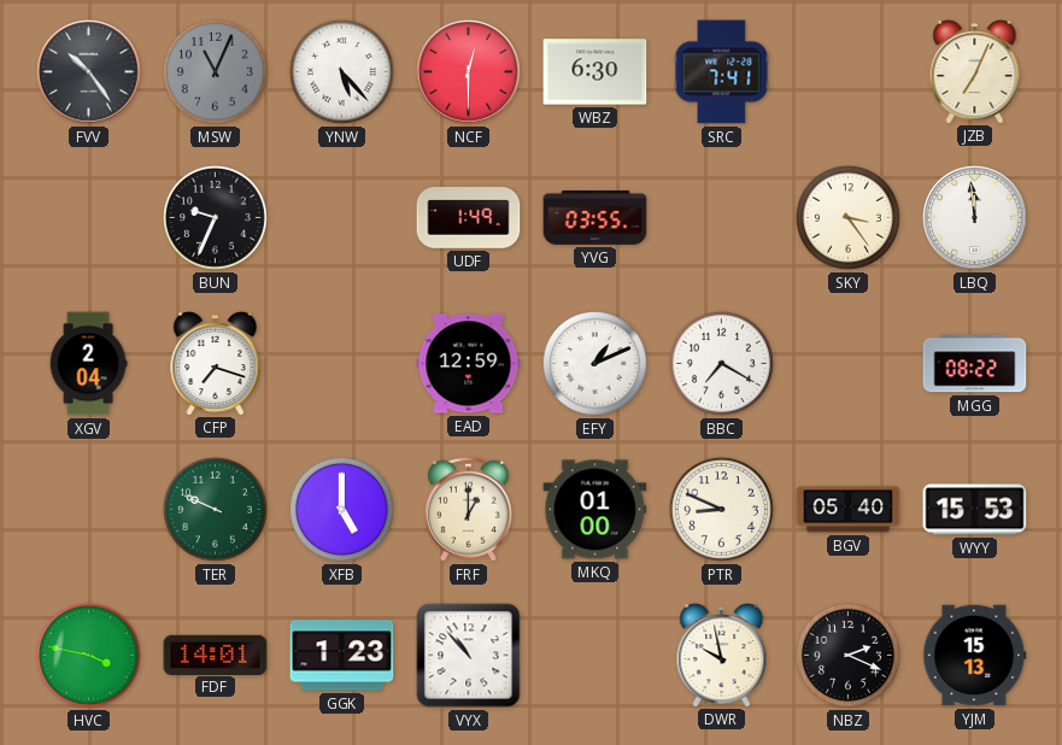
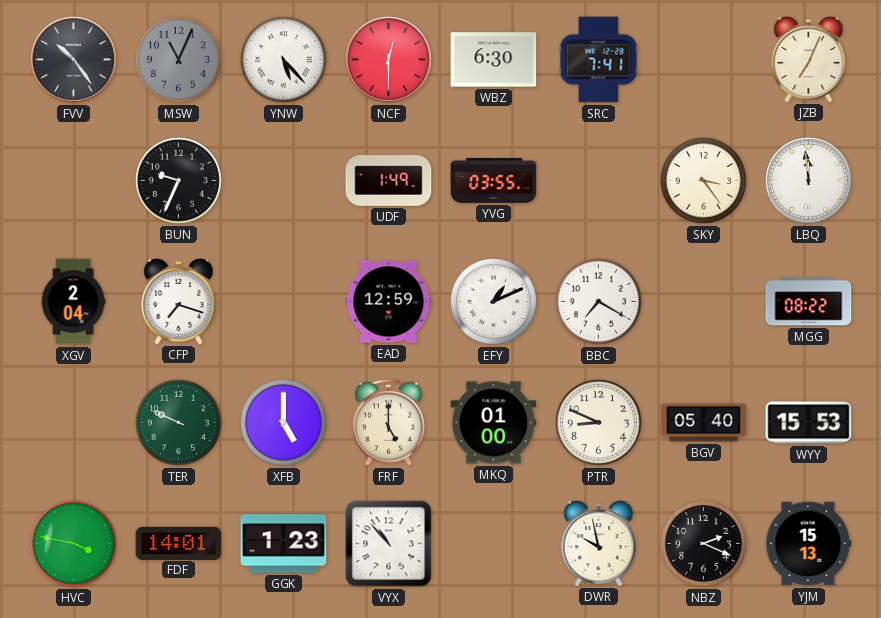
FRF: 1:00 -> 5:00 (388, 422)
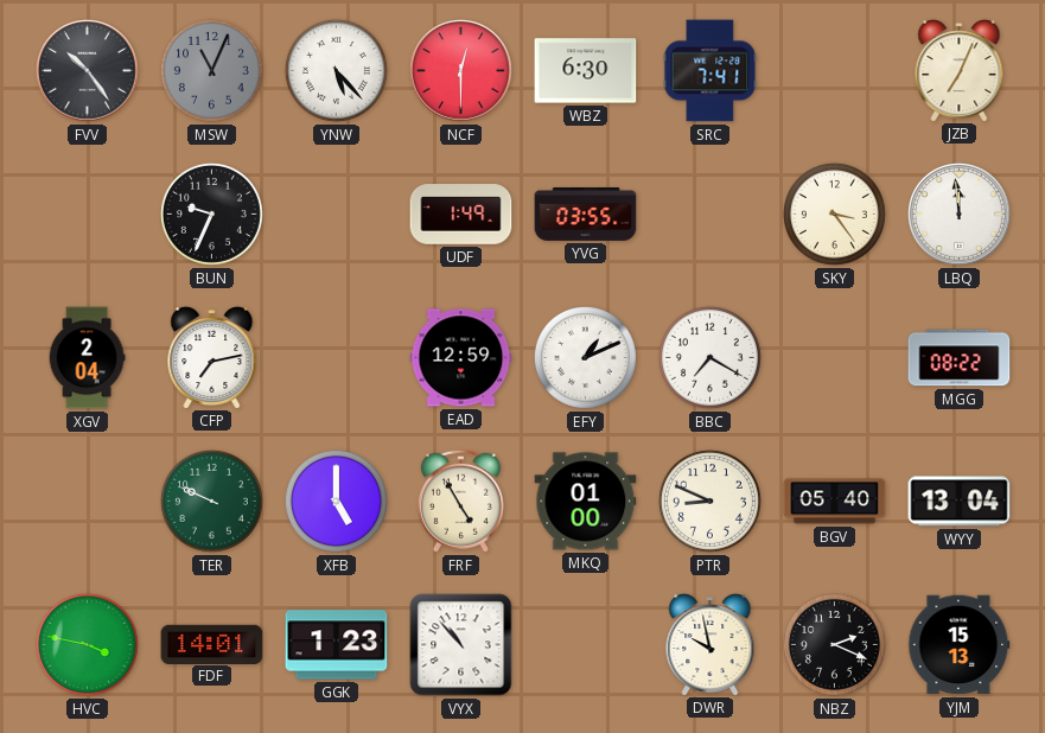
CFP: 7:18 -> 7:13 (212, 357)
FRF: 5:00 -> 4:55 (460, 501)
WYY: 15:53 -> 13:04 (960, 502)
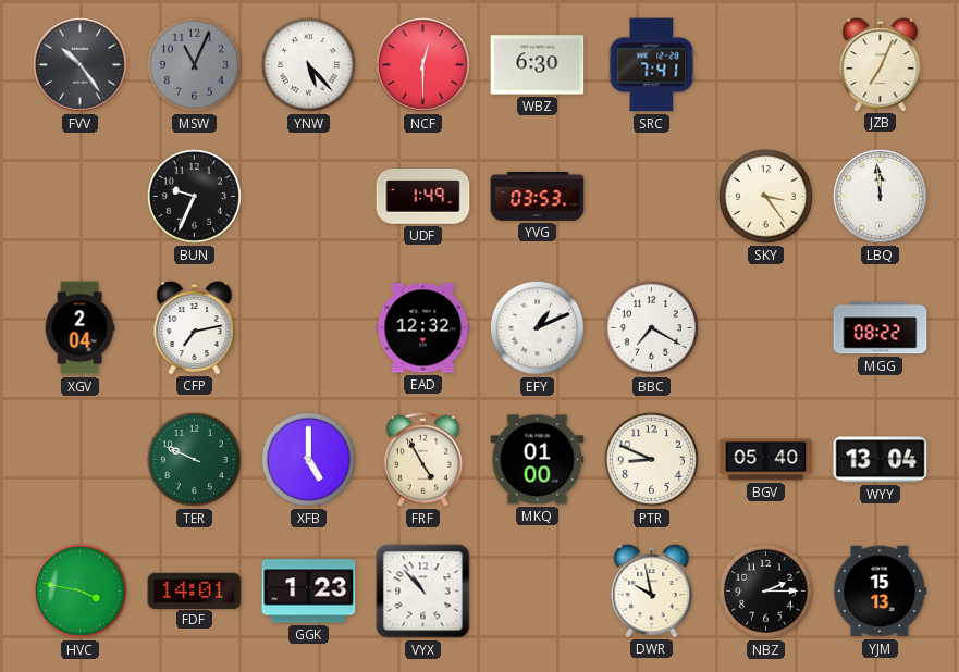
YVG: 03:55 -> 03:53 (538, 197)
EAD: 12:59 -> 12:32 (423, 328)
NBZ: 2:19 -> 2:15 (765, 590)
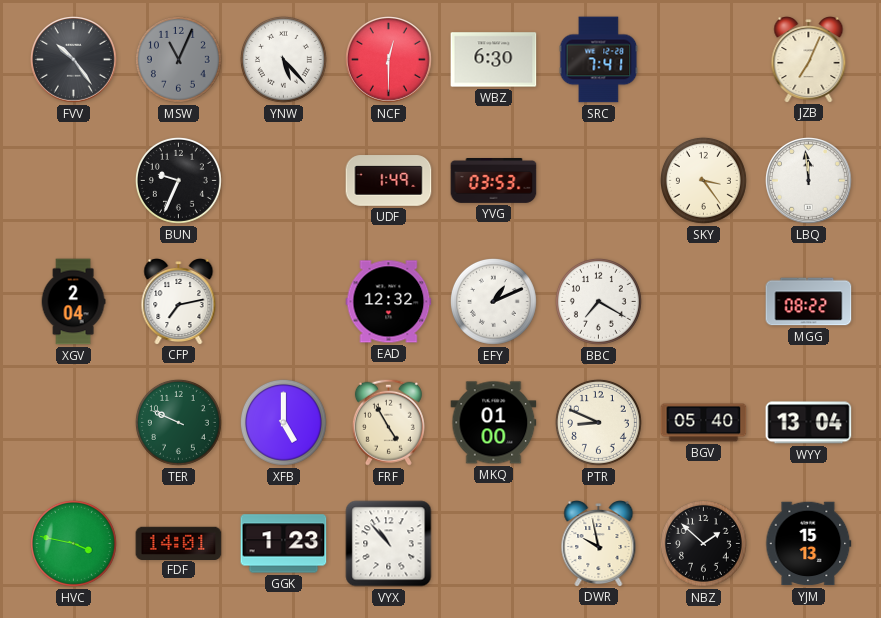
NBZ: 2:15 -> 1:52 (703, 543)
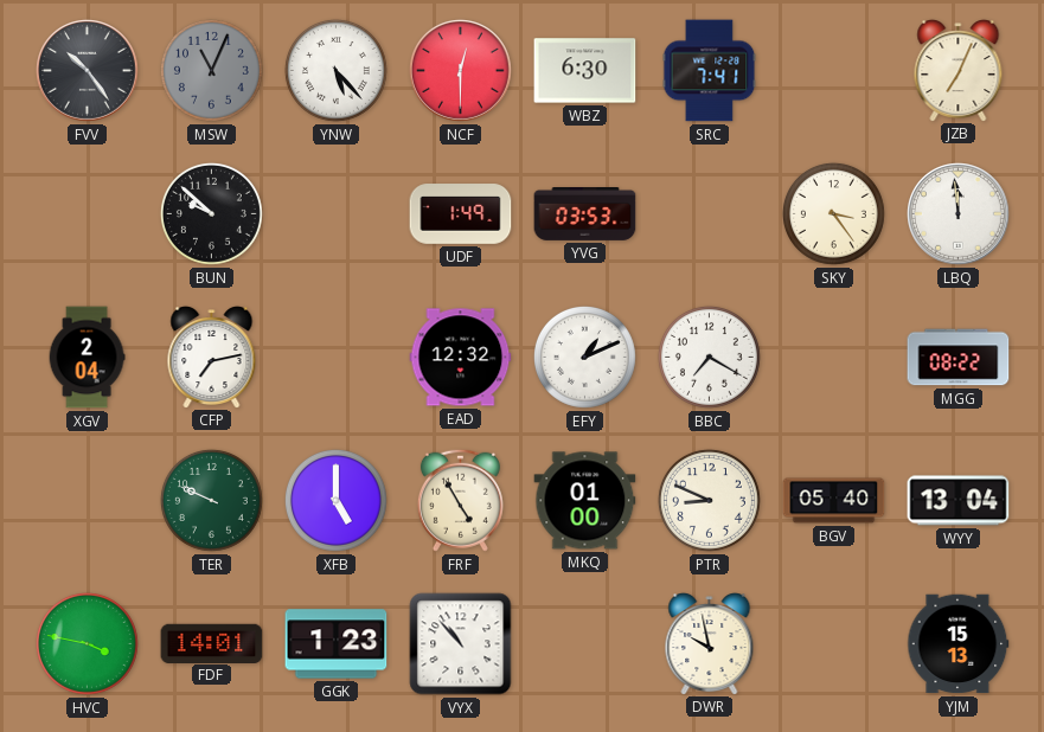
BUN: 9:34 -> 9:52 (211, 213)
NBZ: 1:52 -> none (703, 543)
